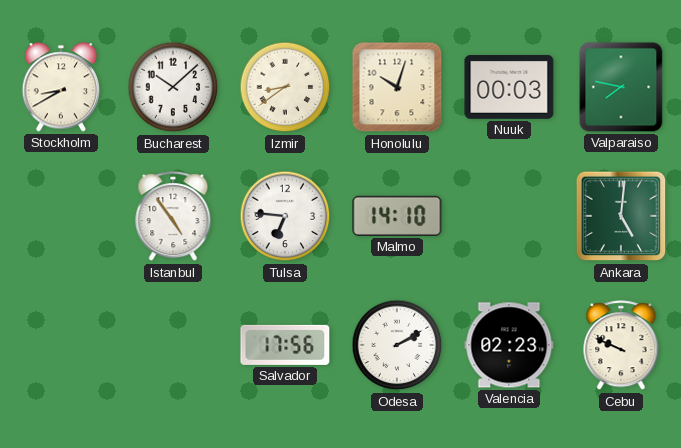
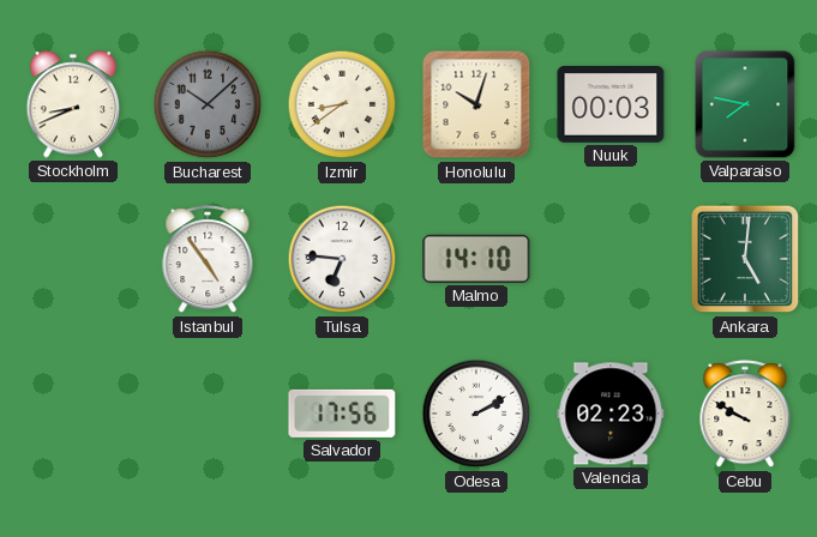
Stockholm: 8:40 -> 8:41 (73, 104)
Bucharest dial: white -> grey (208, 104)
Cebu: 9:49 -> 9:50 (745, 415)
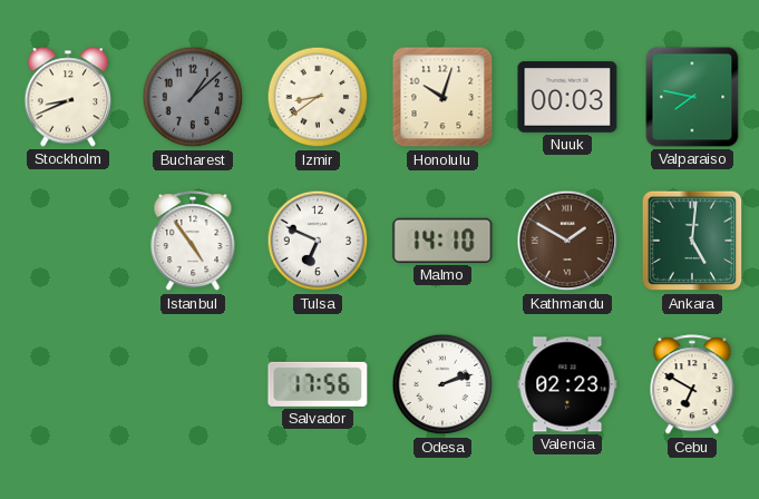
Bucharest: 10:08 -> 1:08 (193, 97)
Tulsa: 6:46 -> 6:49 (318, 241)
Kathmandu: none -> 1:50 (567, 241)
Odesa: 2:10 -> 2:12 (442, 384)
Cebu: 9:50 -> 6:50 (692, 385)
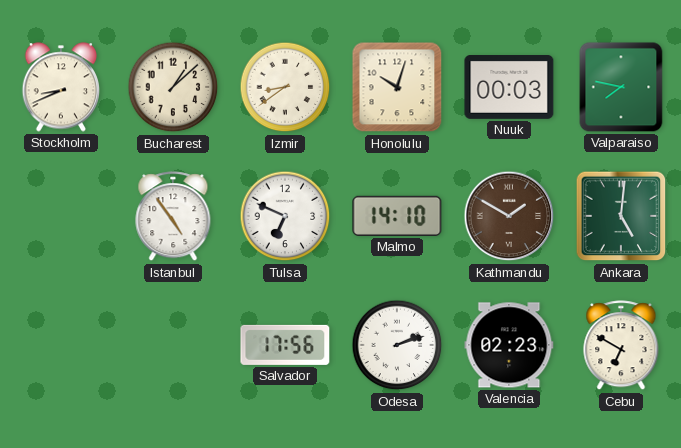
Bucharest dial: grey -> cream (173, 87)
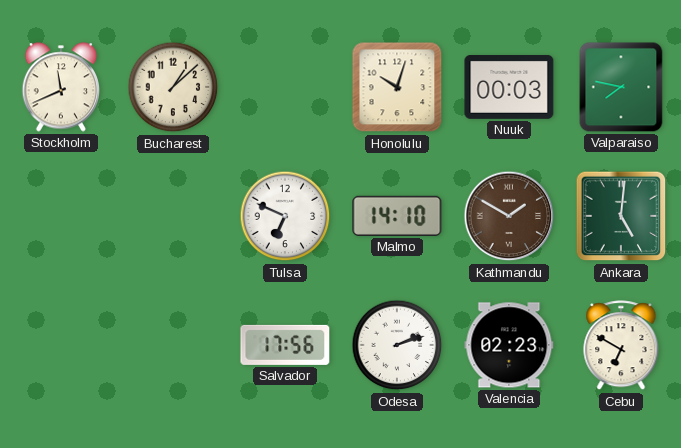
Stockholm: 8:41 -> 11:41 (61, 87)
Izmir: 8:39 -> none (285, 87)
Istanbul: 4:54 -> none (173, 217)
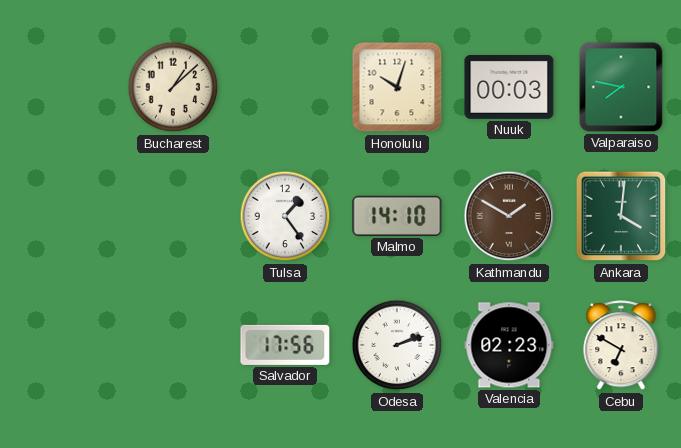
Stockholm: 11:41 -> none (61, 87)
Tulsa: 6:49 -> 1:24 (285, 216)
Ankara: 5:01 -> 4:01 (621, 216)
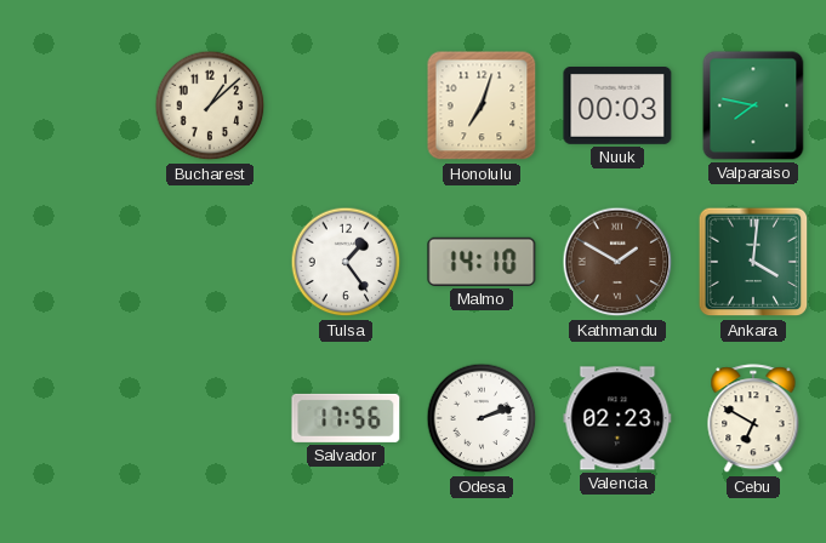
Honolulu: 10:03 -> 7:03 (482, 105)
